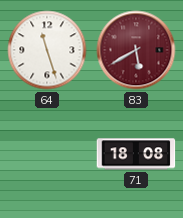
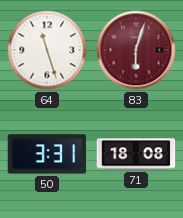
83: 5:40 -> 6:03 (136, 50)
50: none -> 3:31 (47, 154)
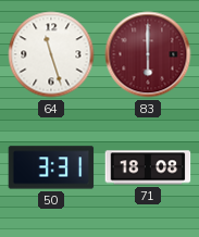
83: 6:03 -> 6:00 (148, 54)
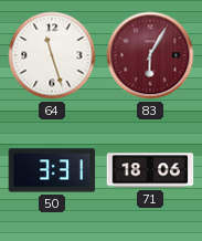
83: 6:00 -> 6:05 (150, 55)
71: 18:08 -> 18:06 (150, 170)
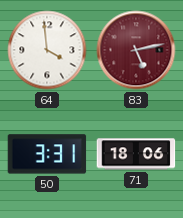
64: 11:27 -> 3:59 (47, 50)
83: 6:05 -> 5:13 (136, 50)
